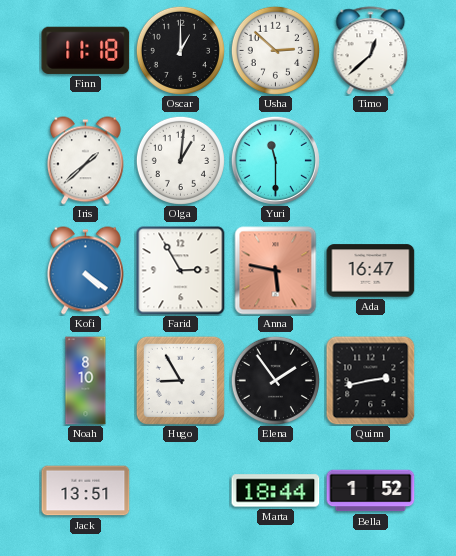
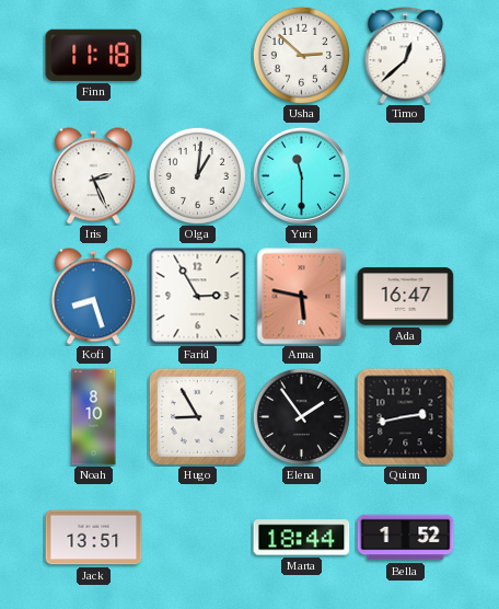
Oscar: 1:00 -> none (180, 50)
Iris: 1:38 -> 2:26 (93, 176)
Kofi: 4:21 -> 8:27 (93, 297)
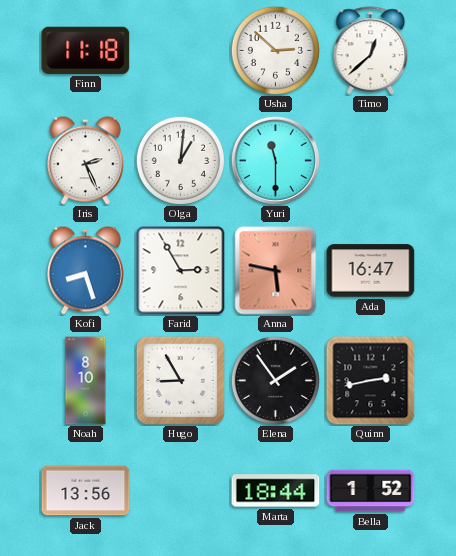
Jack: 13:51 -> 13:56 (86, 491)
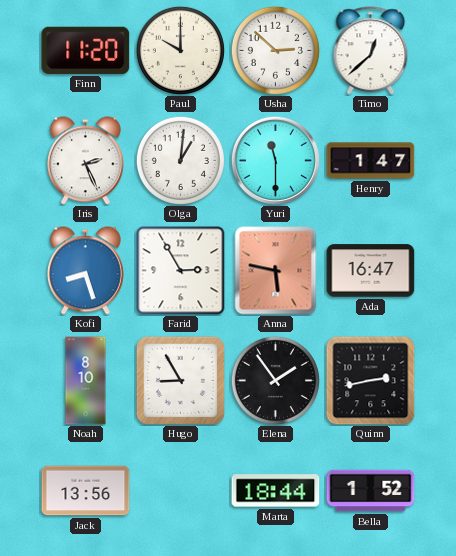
Finn: 11:18 -> 11:20 (86, 50)
Paul: none -> 10:00 (180, 50)
Henry: none -> 1:47 (371, 161)
